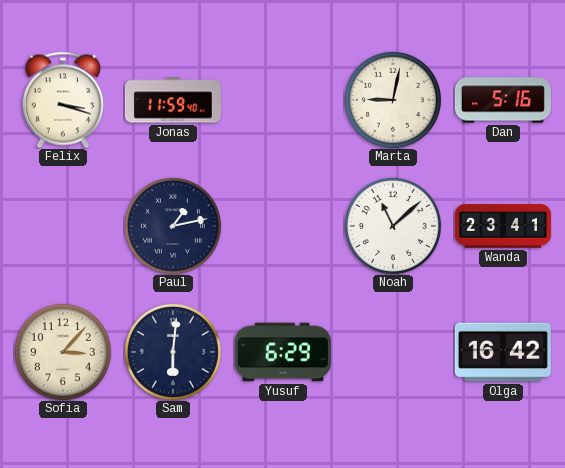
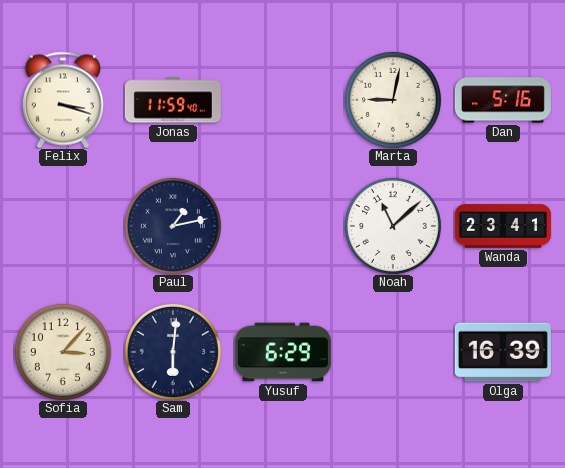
Olga: 16:42 -> 16:39 (503, 352)
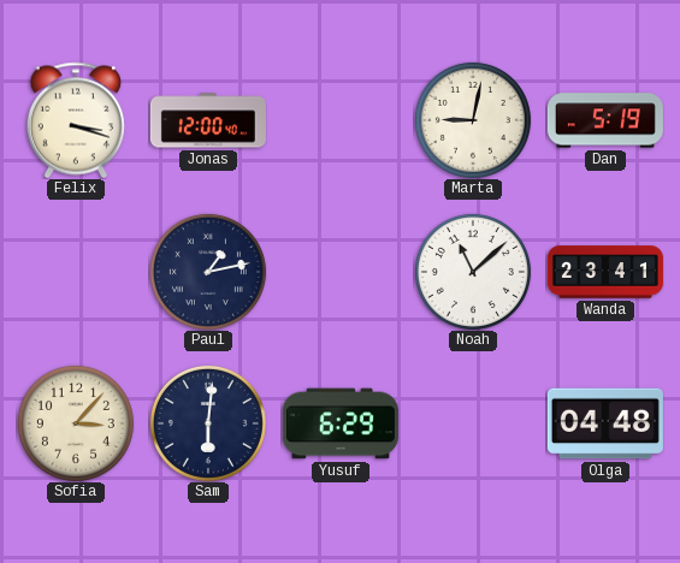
Jonas: 11:59 -> 12:00 (208, 120)
Dan: 5:16 -> 5:19 (605, 120)
Olga: 16:39 -> 04:48 (605, 423)
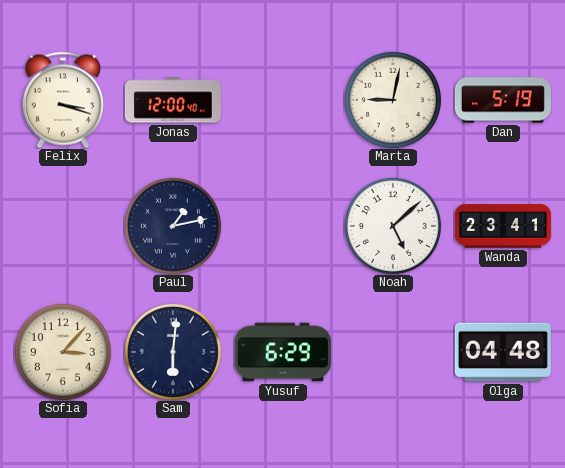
Noah: 11:08 -> 5:08 (393, 226)
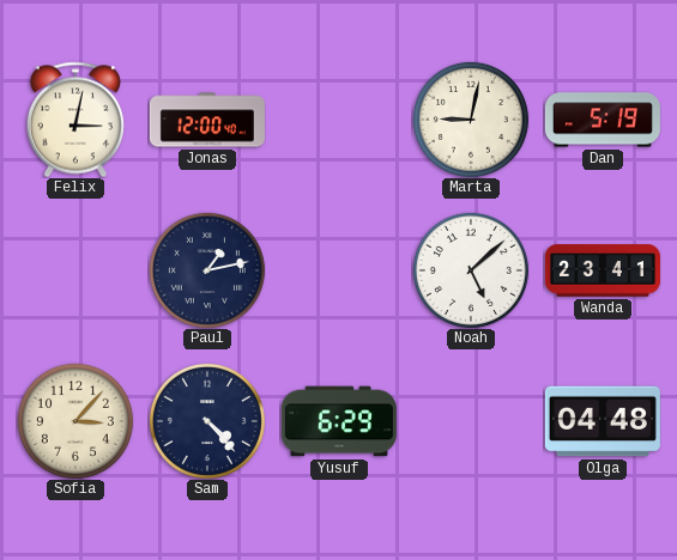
Felix: 3:18 -> 3:02 (75, 120)
Sam: 6:01 -> 4:23 (207, 421)
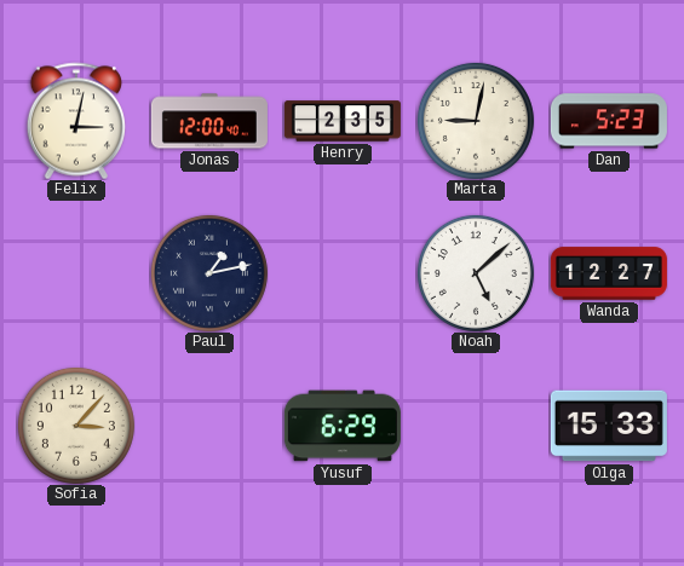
Henry: none -> 2:35 (343, 121)
Dan: 5:19 -> 5:23 (609, 121)
Wanda: 23:41 -> 12:27 (609, 273)
Sam: 4:23 -> none (207, 421)
Olga: 04:48 -> 15:33 (609, 426)
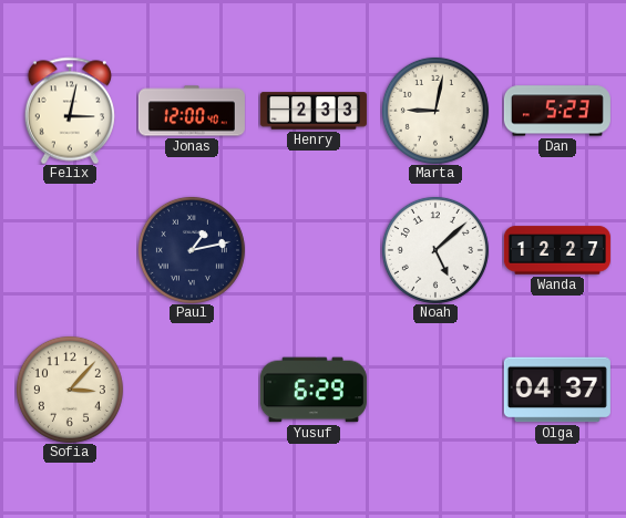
Henry: 2:35 -> 2:33 (314, 111)
Olga: 15:33 -> 04:37 (557, 390)
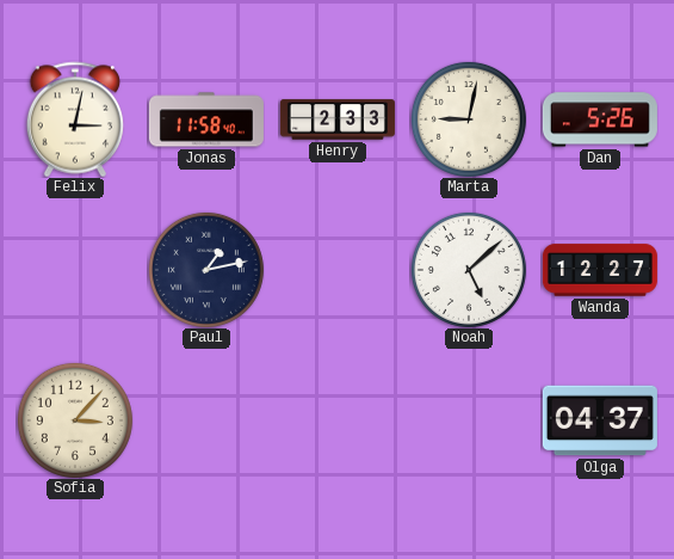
Jonas: 12:00 -> 11:58 (206, 119)
Dan: 5:23 -> 5:26 (600, 119)
Yusuf: 6:29 -> none (314, 390)
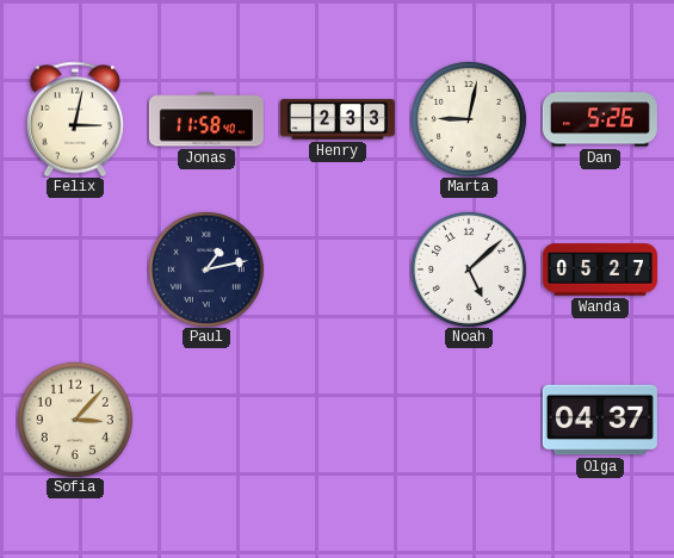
Wanda: 12:27 -> 05:27 (600, 269)
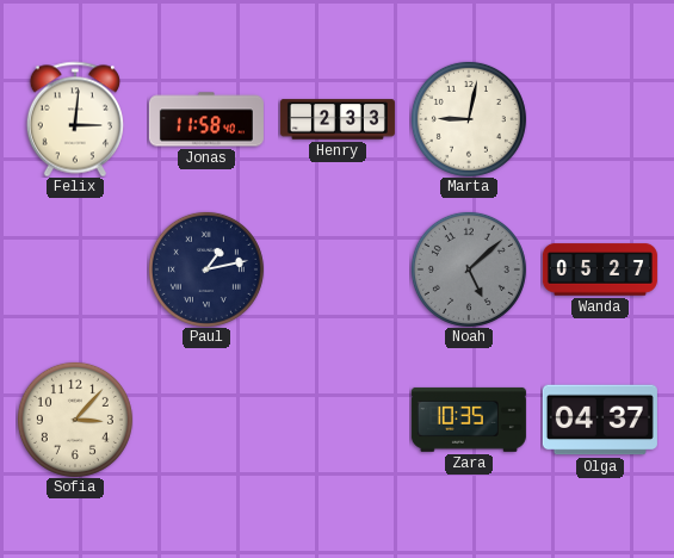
Felix: 3:02 -> 3:01 (75, 119)
Dan: 5:26 -> none (600, 119)
Noah dial: white -> grey (469, 269)
Zara: none -> 10:35 (469, 420)
